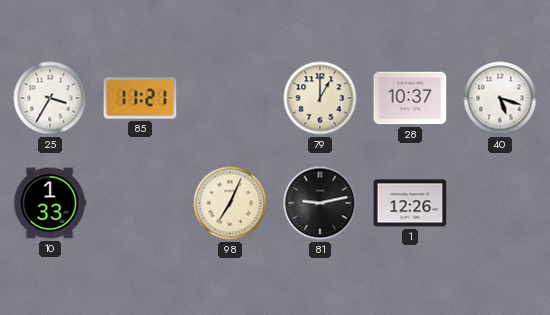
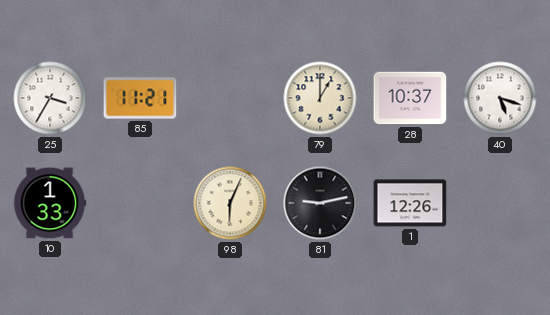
98: 7:04 -> 6:04 (230, 203)
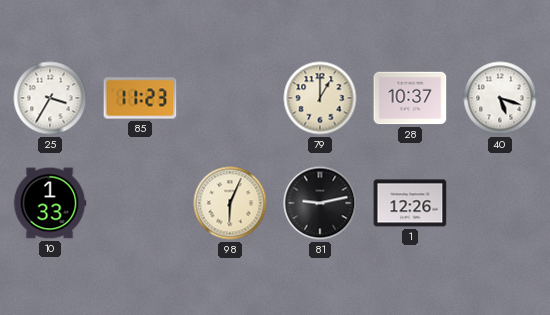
85: 11:21 -> 11:23 (140, 98)
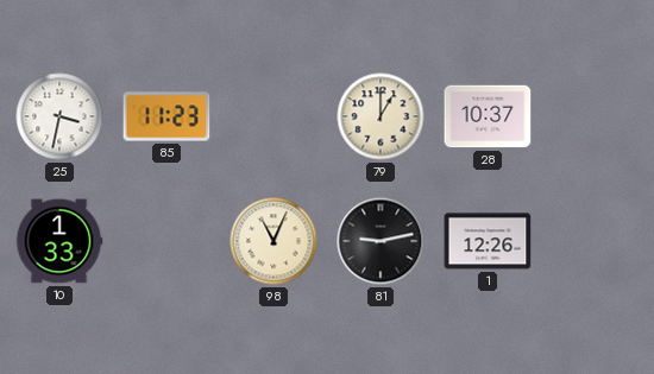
25: 3:35 -> 3:32 (59, 116)
40: 5:18 -> none (500, 98)
98: 6:04 -> 11:04 (273, 241)
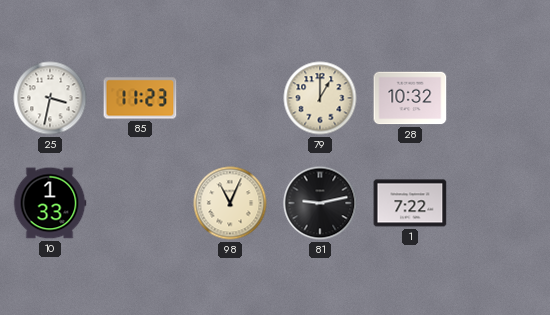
28: 10:37 -> 10:32 (410, 98)
1: 12:26 -> 7:22 (410, 203)
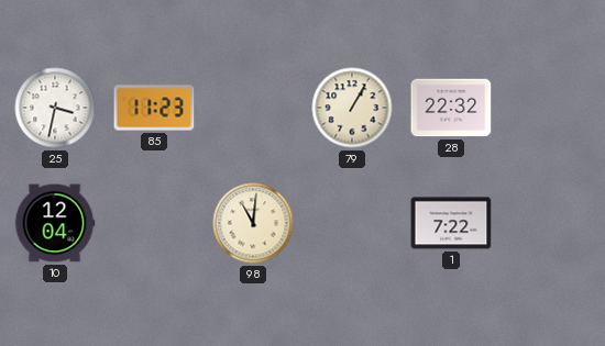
79: 1:00 -> 1:05 (352, 108)
28: 10:32 -> 22:32 (451, 108)
10: 1:33 -> 12:04 (55, 223)
98: 11:04 -> 11:01 (253, 223)
81: 9:13 -> none (320, 203)
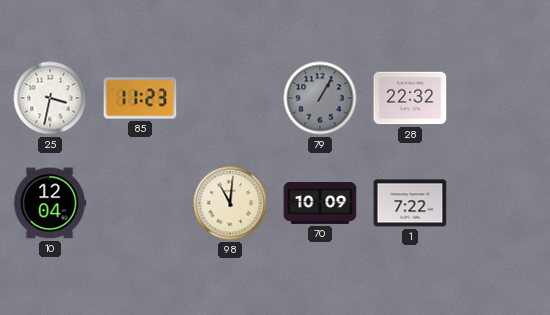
79 dial: cream -> grey (320, 98)
70: none -> 10:09 (320, 203)
